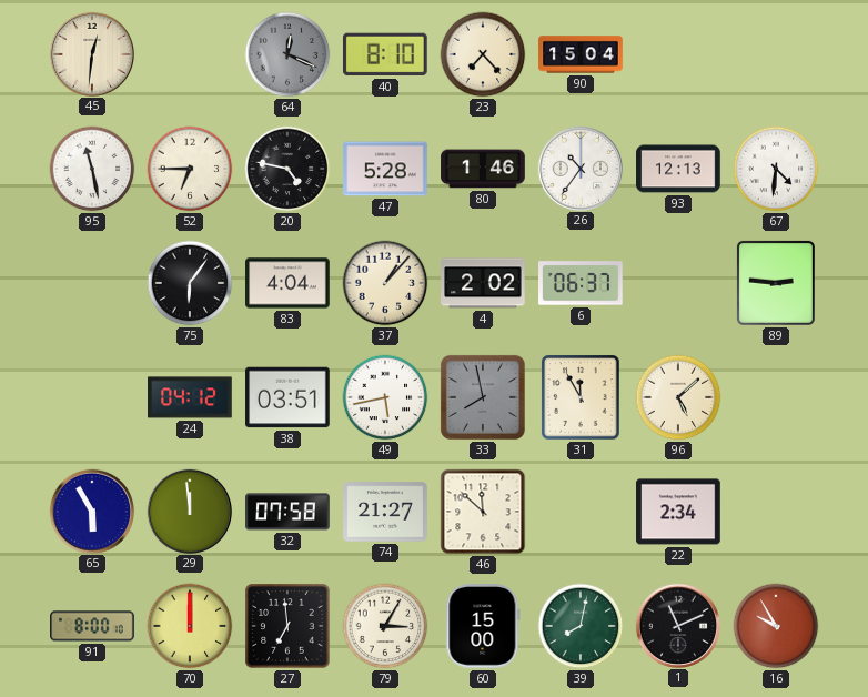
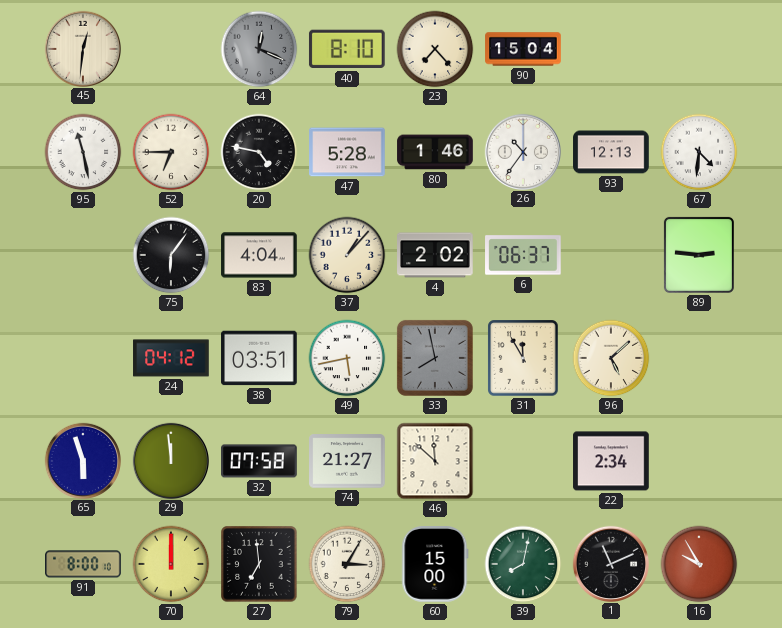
65: 5:55 -> 5:57 (82, 460)
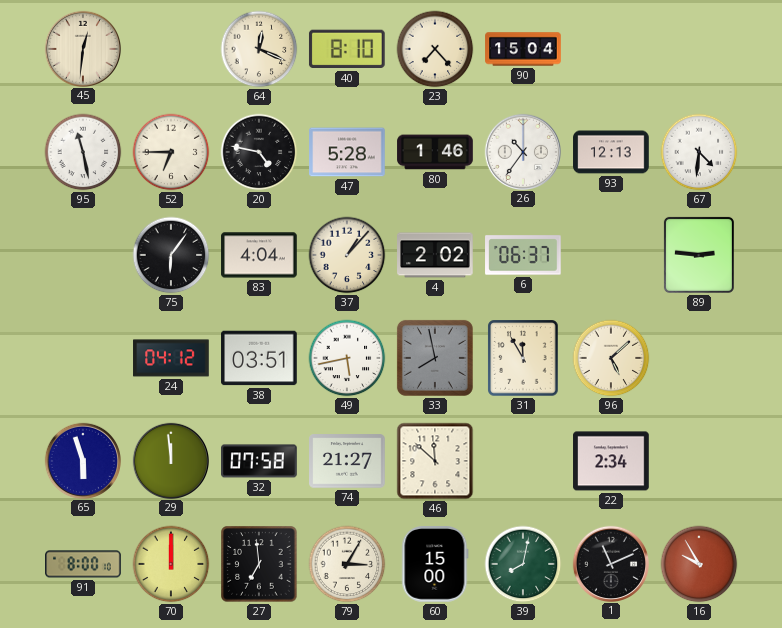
64 dial: grey -> cream (259, 49)
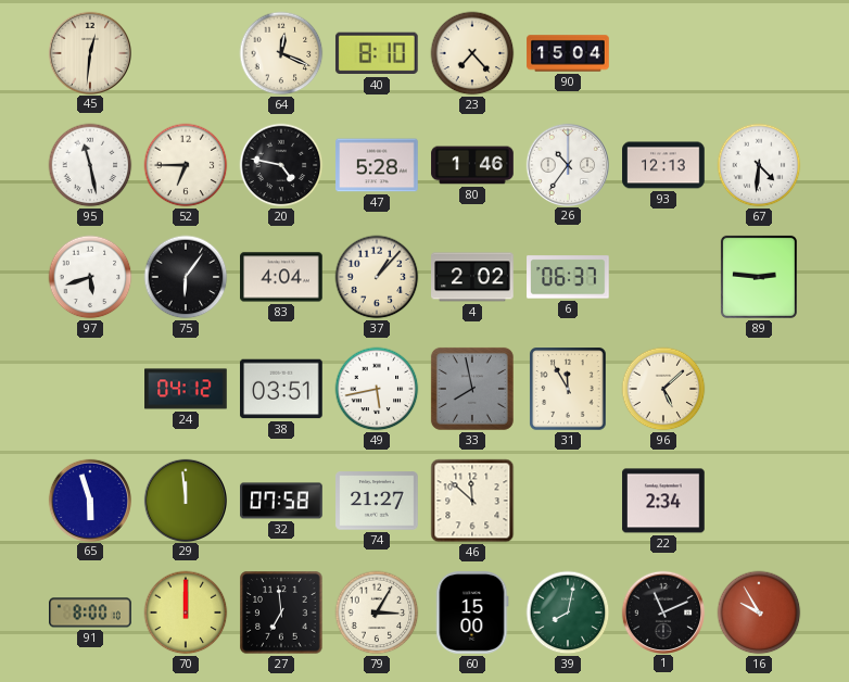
97: none -> 5:42 (90, 277)
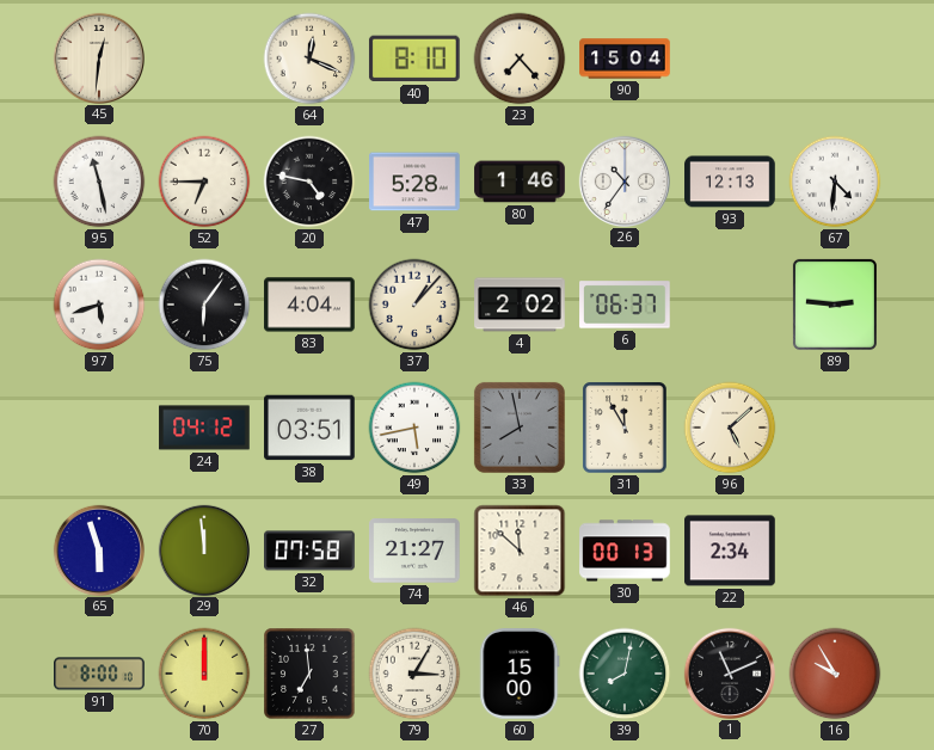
30: none -> 00:13 (625, 551)
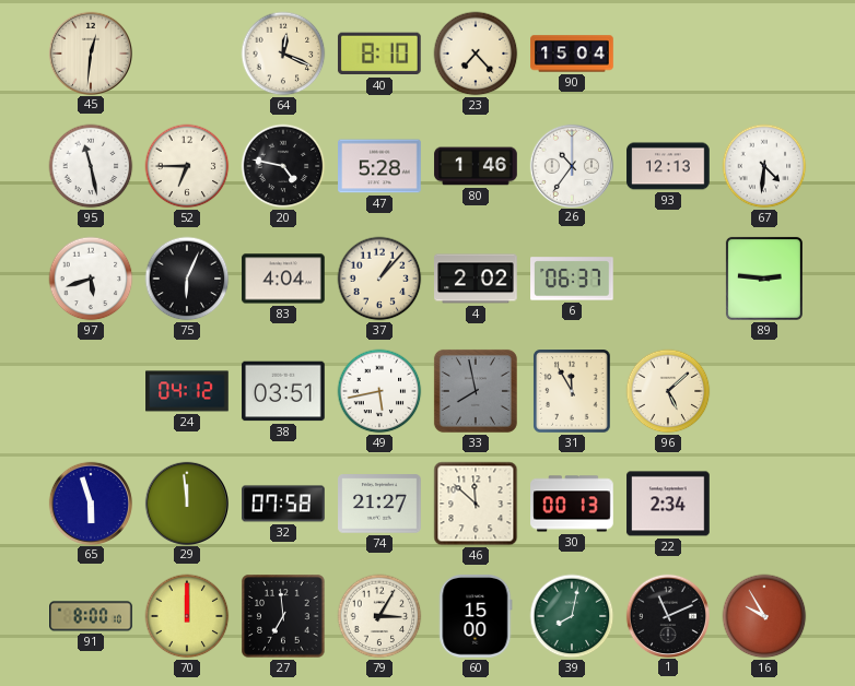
75: 6:06 -> 6:04 (187, 279)
